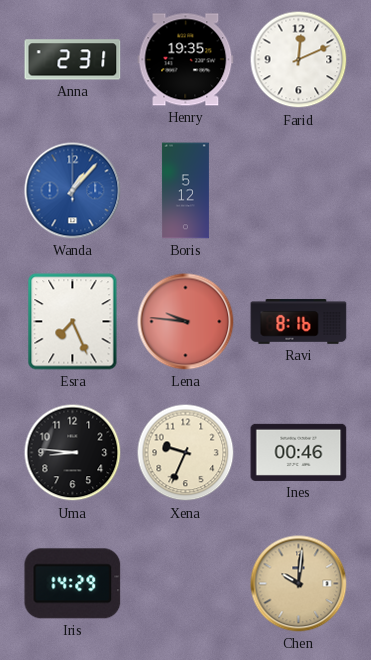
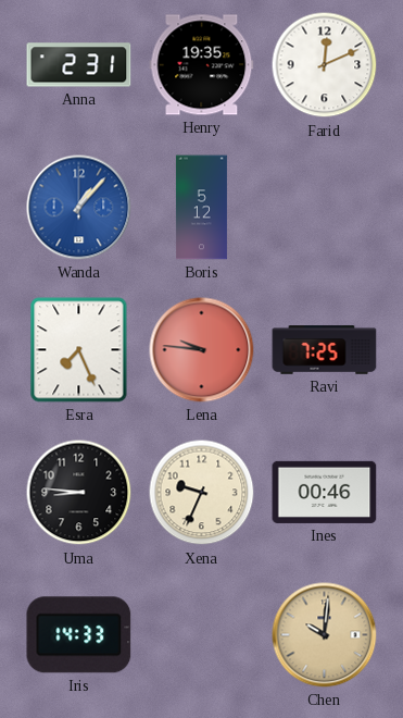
Ravi: 8:16 -> 7:25 (325, 350)
Iris: 14:29 -> 14:33 (79, 635)
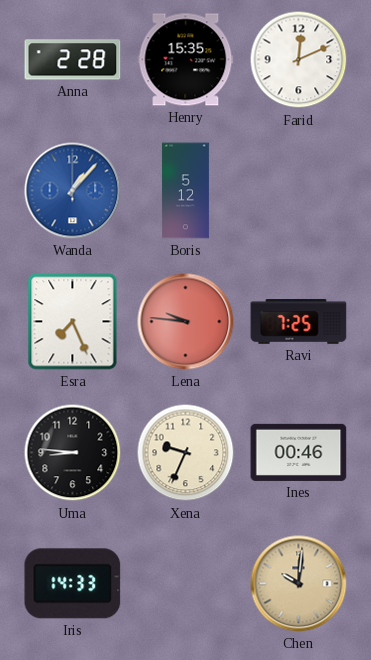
Anna: 2:31 -> 2:28 (73, 60)
Henry: 19:35 -> 15:35 (186, 60)
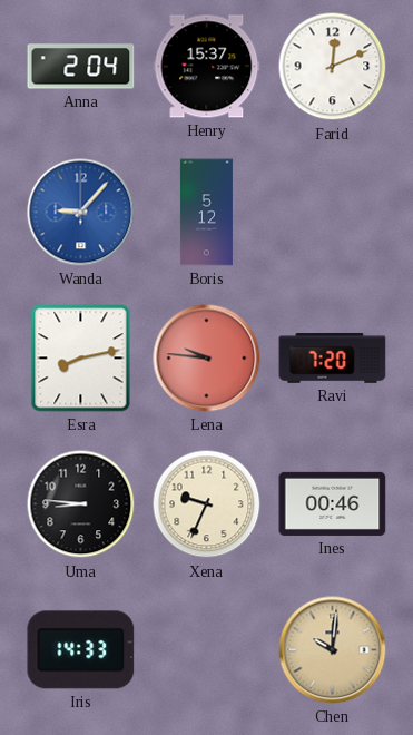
Anna: 2:28 -> 2:04 (81, 67)
Henry: 15:35 -> 15:37 (207, 67)
Wanda: 1:07 -> 9:07 (81, 213)
Esra: 7:26 -> 8:13 (81, 359)
Ravi: 7:25 -> 7:20 (333, 359)
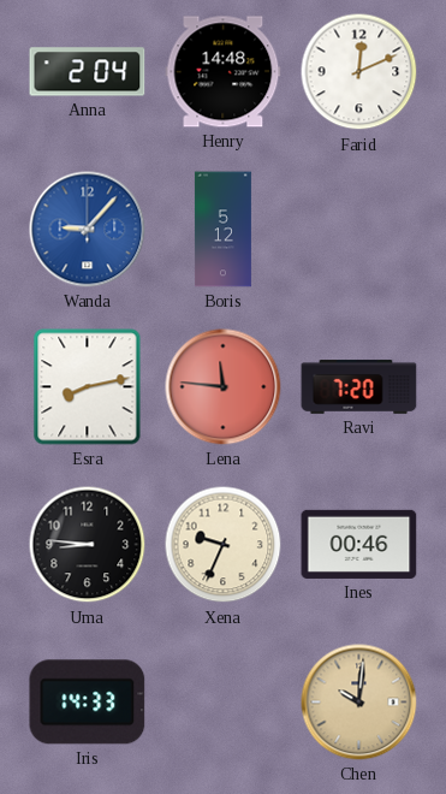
Henry: 15:37 -> 14:48 (224, 72)
Lena: 9:46 -> 11:46 (224, 387)
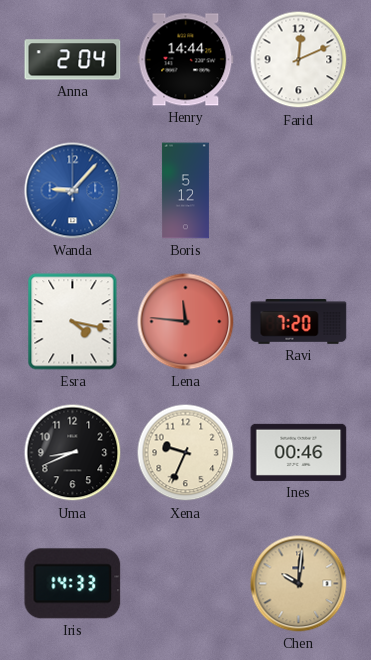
Henry: 14:48 -> 14:44 (186, 60)
Esra: 8:13 -> 4:17 (73, 322)
Uma: 8:46 -> 8:41 (73, 453)
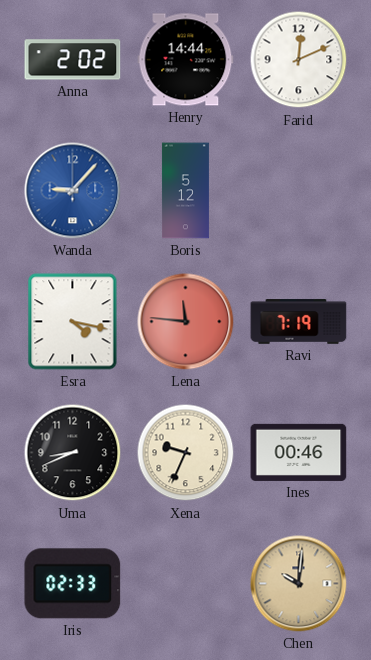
Anna: 2:04 -> 2:02 (73, 60)
Ravi: 7:20 -> 7:19 (299, 322)
Iris: 14:33 -> 02:33 (73, 584)
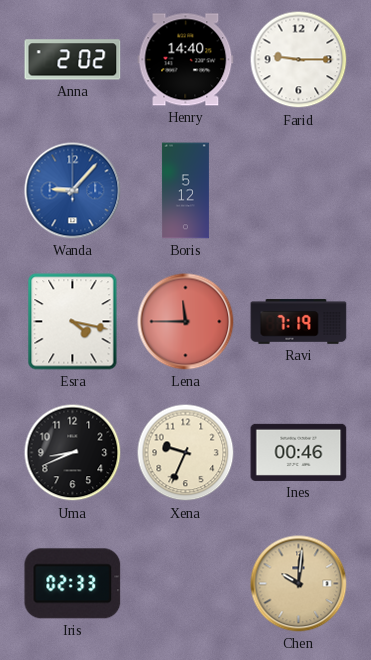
Henry: 14:44 -> 14:40 (186, 60)
Farid: 12:11 -> 9:15 (299, 60)
Lena: 11:46 -> 11:45 (186, 322)
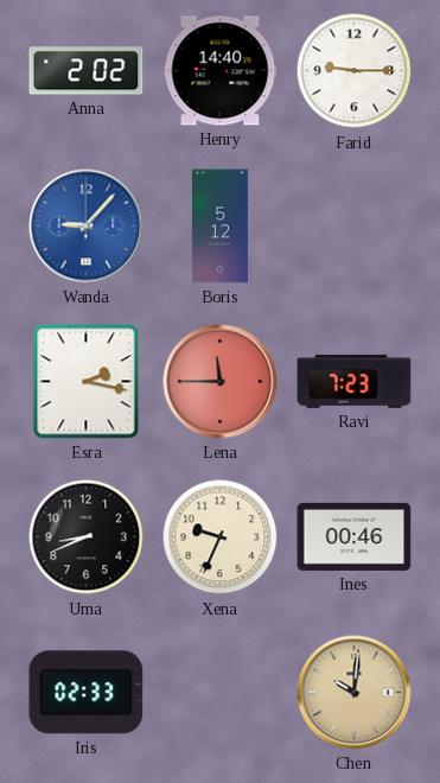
Esra: 4:17 -> 2:17 (87, 382)
Ravi: 7:19 -> 7:23 (355, 382)
